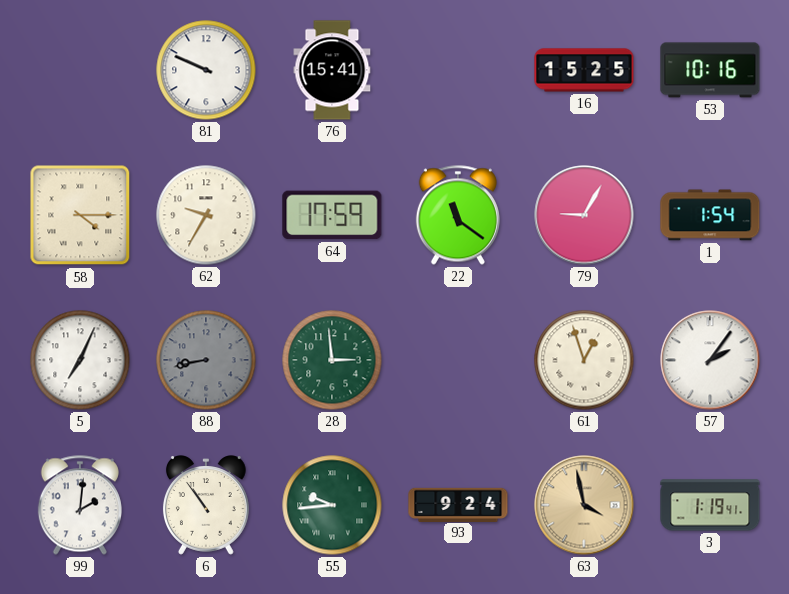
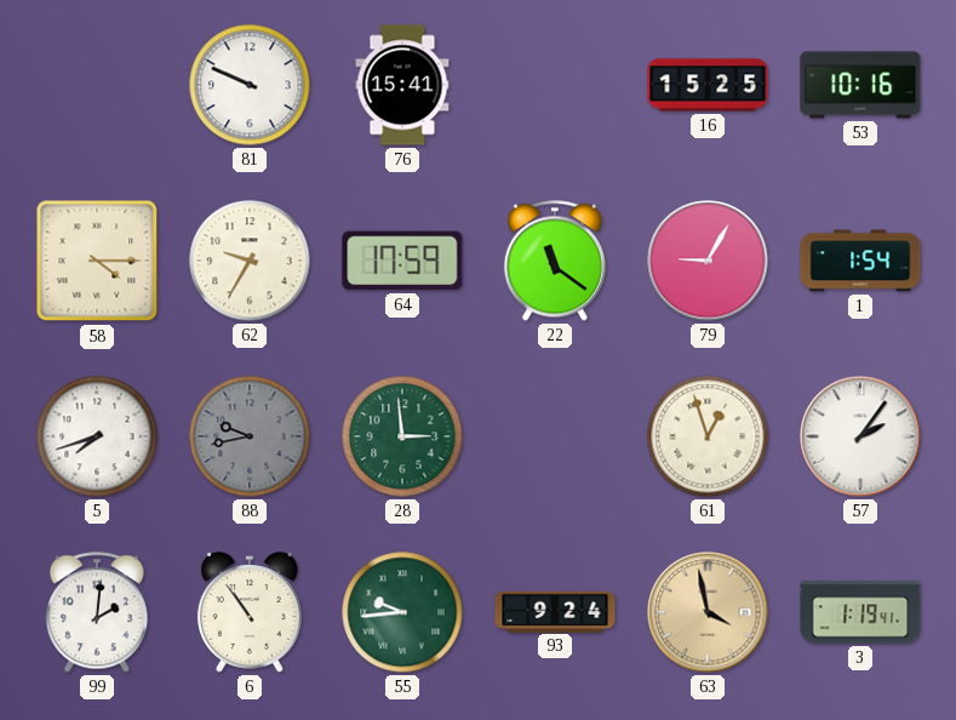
5: 7:04 -> 7:42 (97, 436)
88: 8:43 -> 9:43 (250, 436)
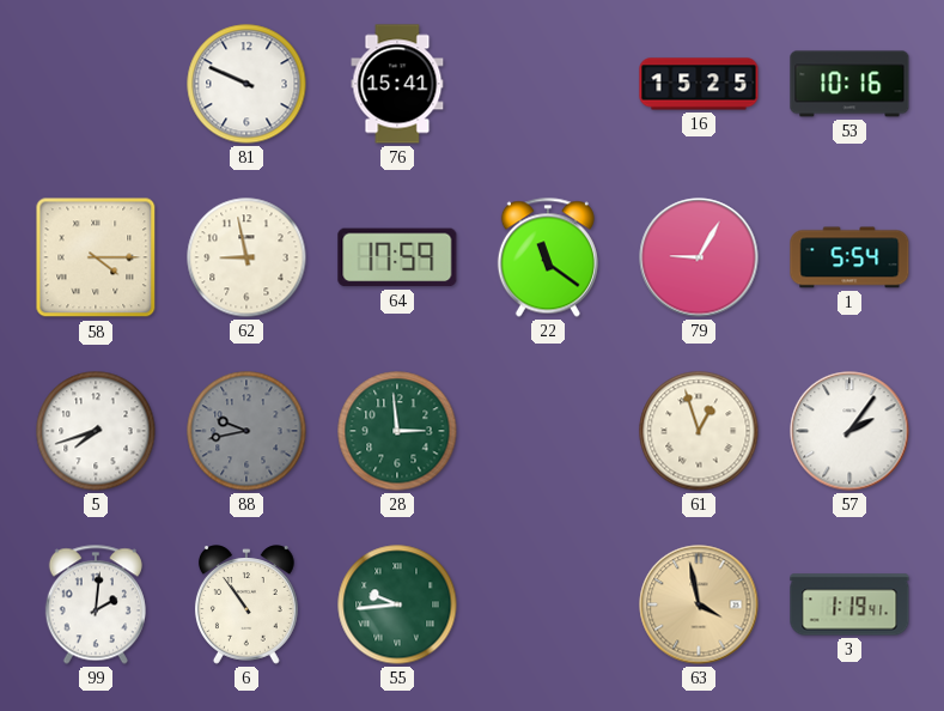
62: 9:35 -> 8:58 (246, 257)
1: 1:54 -> 5:54 (849, 257)
93: 9:24 -> none (555, 611)
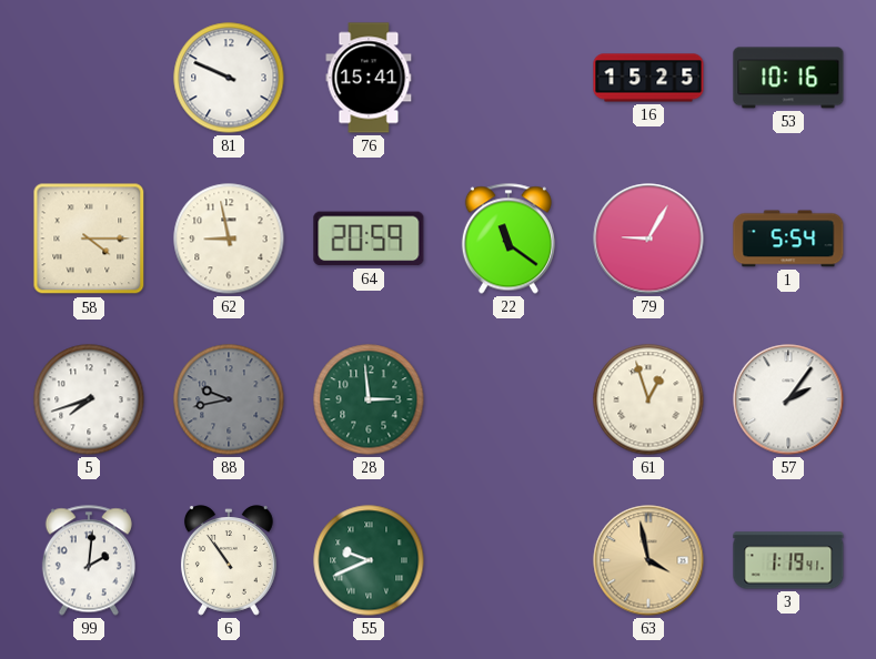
64: 17:59 -> 20:59 (369, 239)
55: 9:44 -> 9:41 (369, 560)
